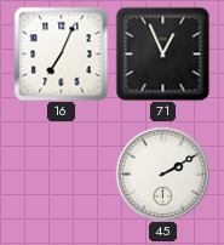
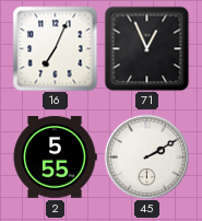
2: none -> 5:55 (55, 158)
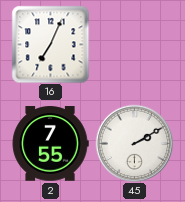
71: 12:56 -> none (146, 48)
2: 5:55 -> 7:55 (50, 144)
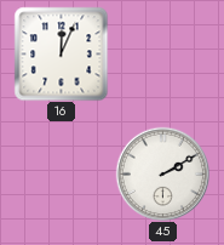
16: 7:04 -> 12:04 (61, 53)
2: 7:55 -> none (50, 144)
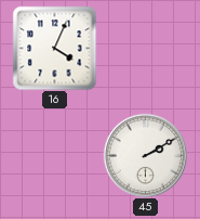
16: 12:04 -> 4:04 (54, 48)
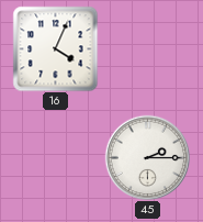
45: 2:10 -> 2:15 (147, 157)
